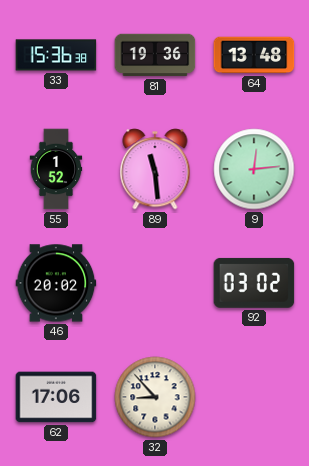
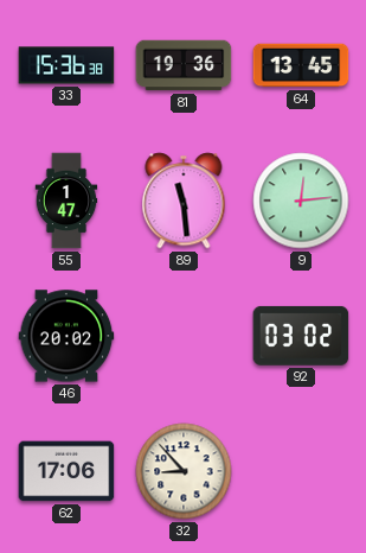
64: 13:48 -> 13:45 (301, 65)
55: 1:52 -> 1:47 (66, 201)
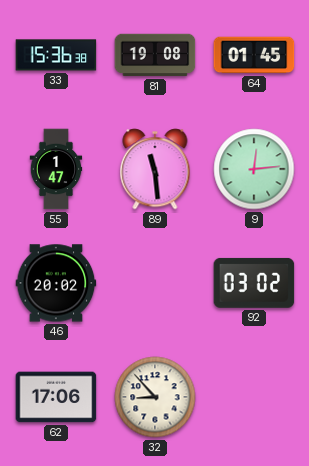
81: 19:36 -> 19:08 (155, 55)
64: 13:45 -> 01:45 (254, 55)
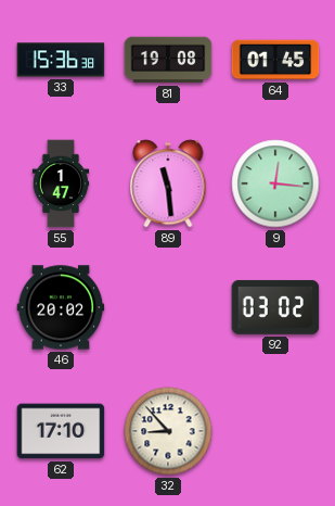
9: 12:14 -> 12:16 (275, 184)
62: 17:06 -> 17:10 (61, 431)
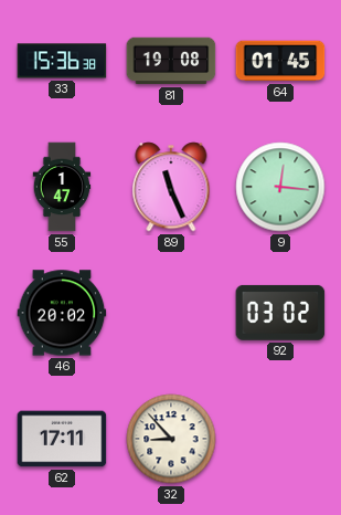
89: 11:29 -> 11:26 (171, 187)
62: 17:10 -> 17:11 (62, 439)
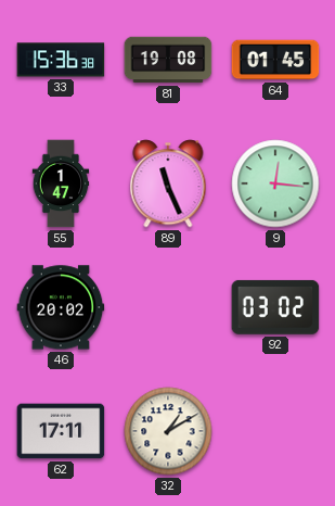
32: 8:53 -> 1:10 (168, 431)
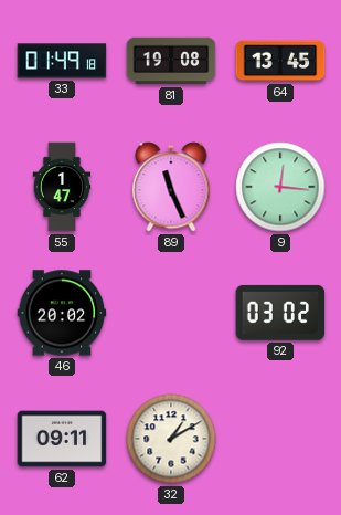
33: 15:36 -> 01:49 (62, 61)
64: 01:45 -> 13:45 (280, 61)
62: 17:11 -> 09:11 (62, 439)
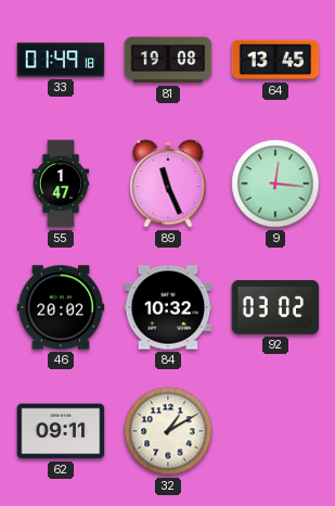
84: none -> 10:32 (168, 307)
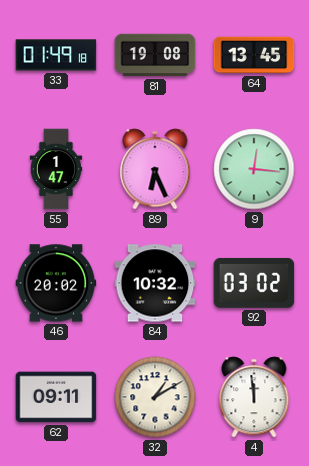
89: 11:26 -> 6:26 (155, 169)
4: none -> 11:59 (254, 397)
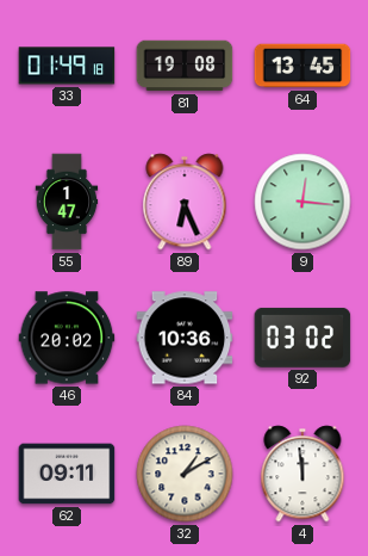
84: 10:32 -> 10:36 (185, 338)
